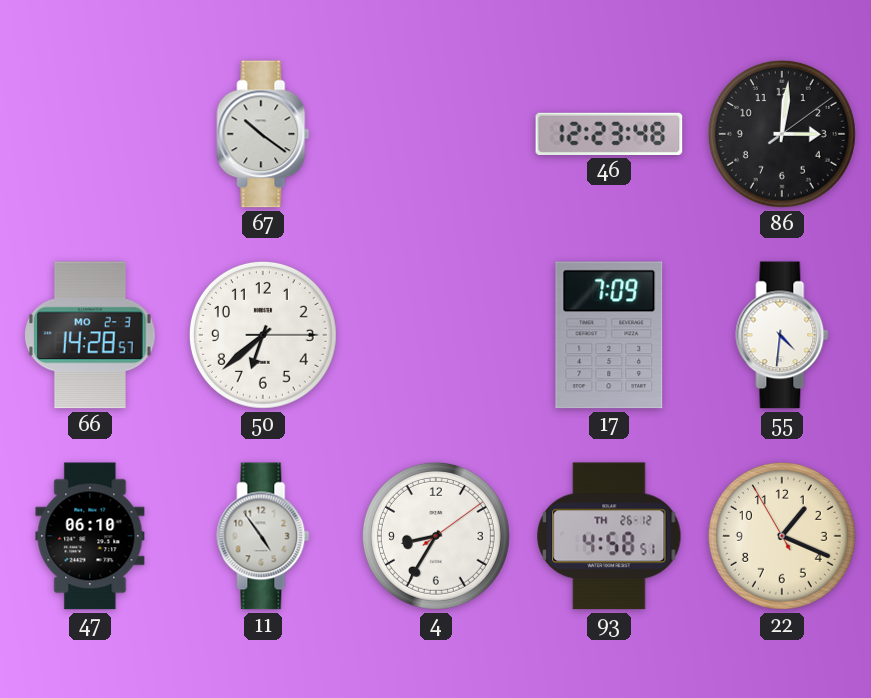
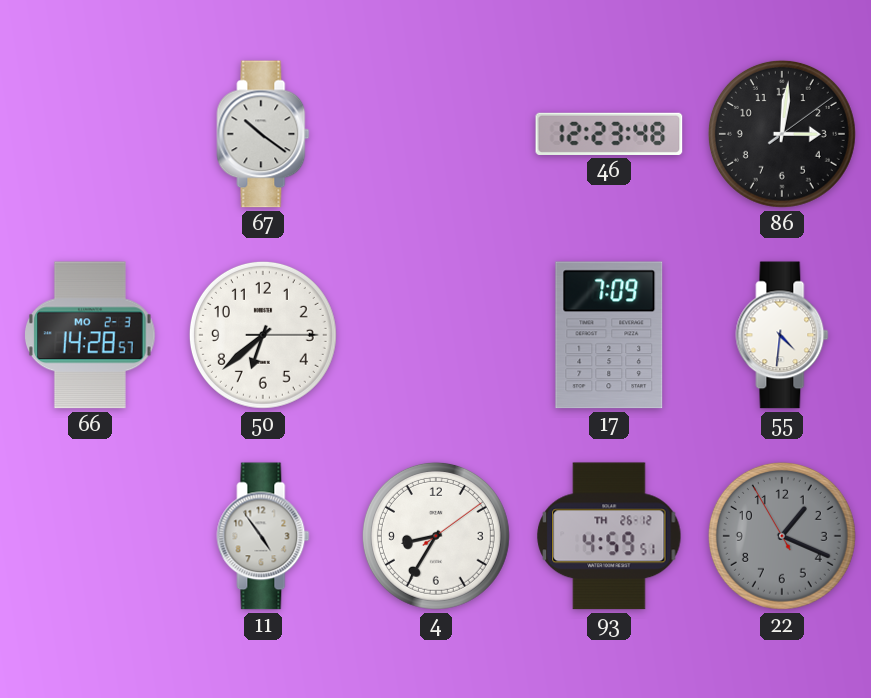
47: 06:10 -> none (90, 536)
93: 4:58 -> 4:59 (609, 536)
22 dial: cream -> grey (782, 536)
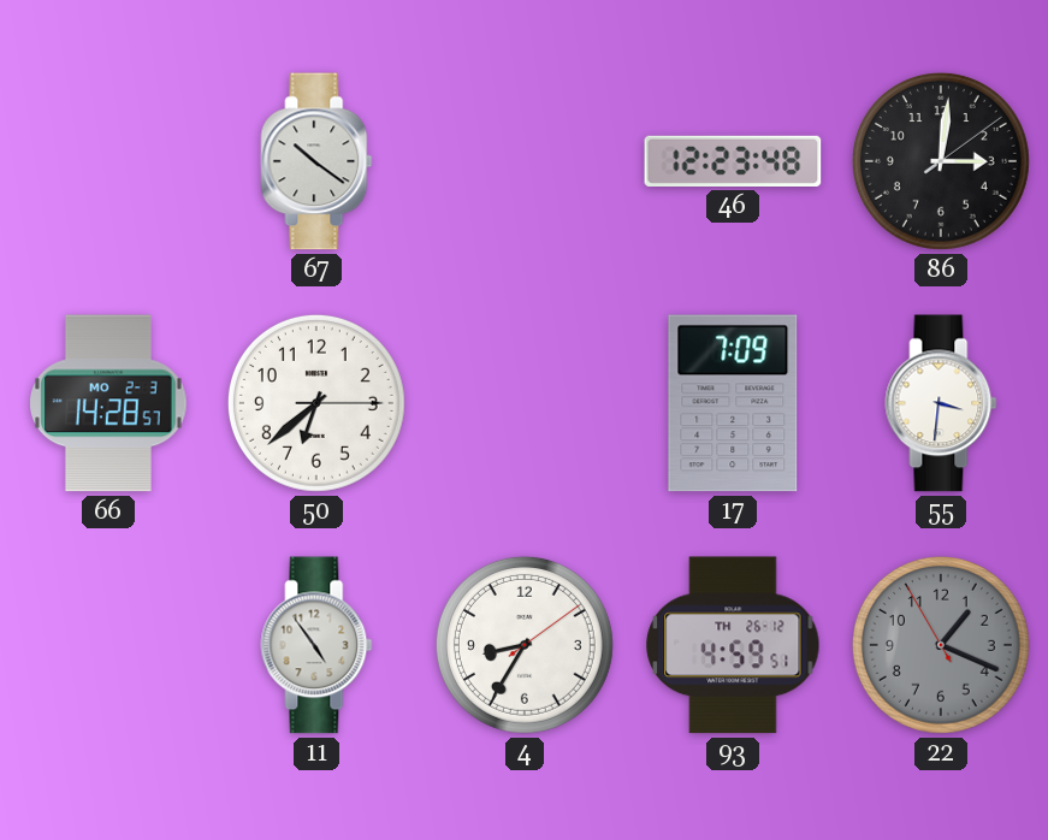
55: 4:31 -> 3:31 (941, 403)
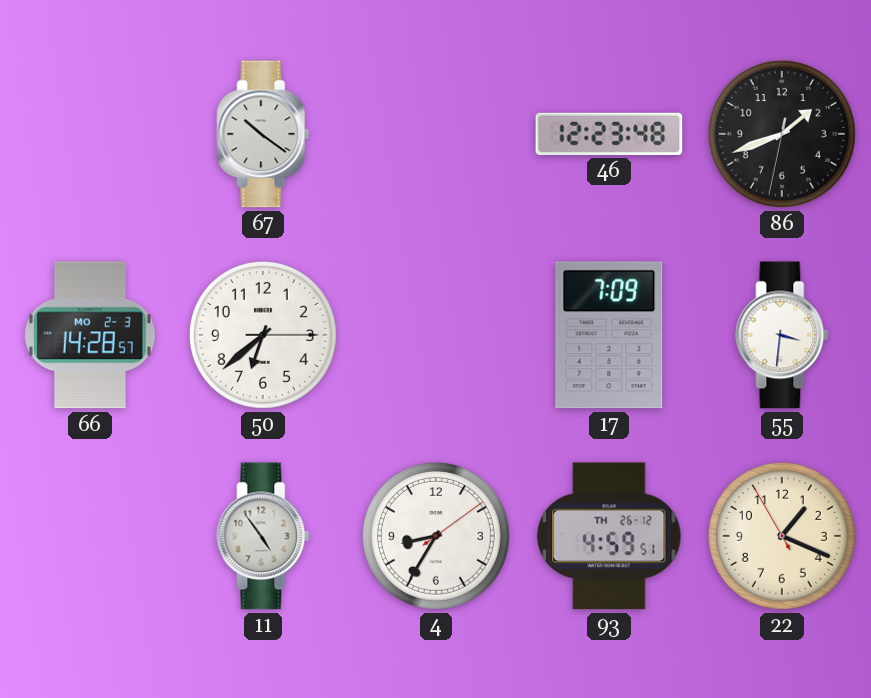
86: 3:01 -> 1:41 (782, 134)
22 dial: grey -> cream (782, 536)
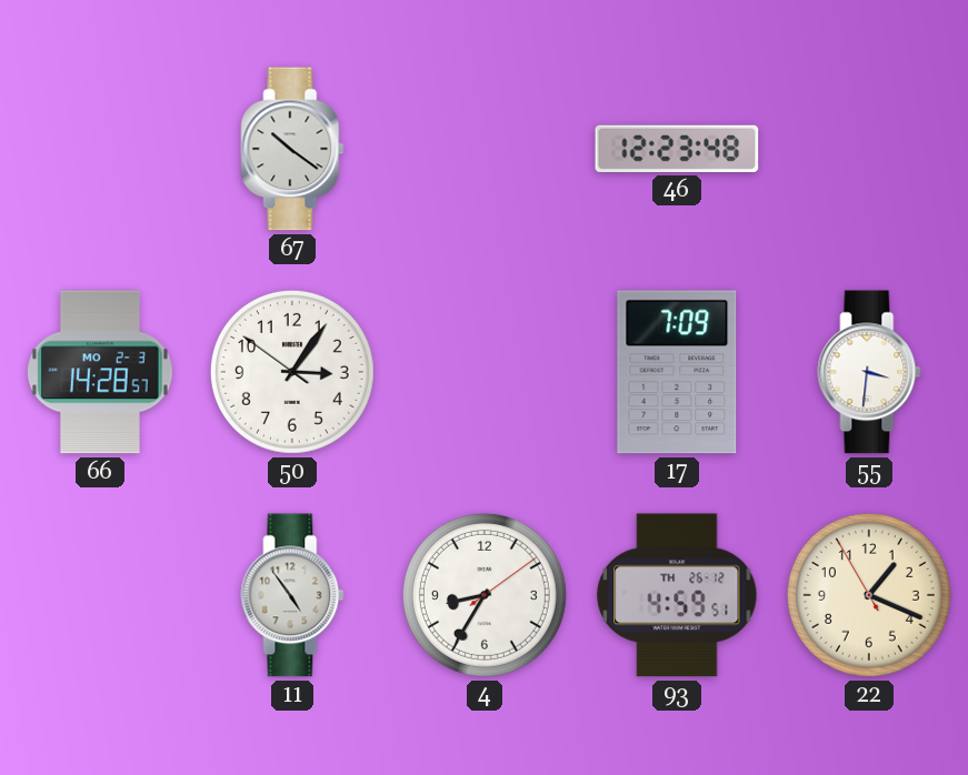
86: 1:41 -> none (782, 134)
50: 6:38 -> 3:05 (292, 372)
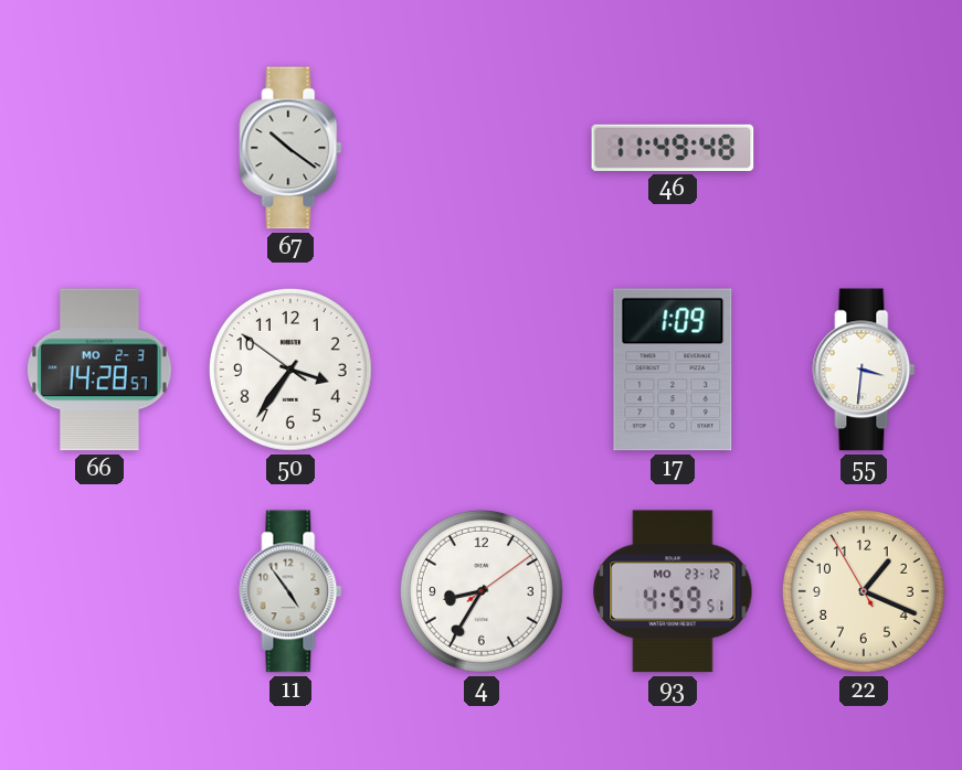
46: 12:23 -> 11:49 (673, 148)
50: 3:05 -> 3:35 (290, 370)
17: 7:09 -> 1:09 (673, 370)
93 date: TH 26-12 -> MO 23-12 (673, 591)
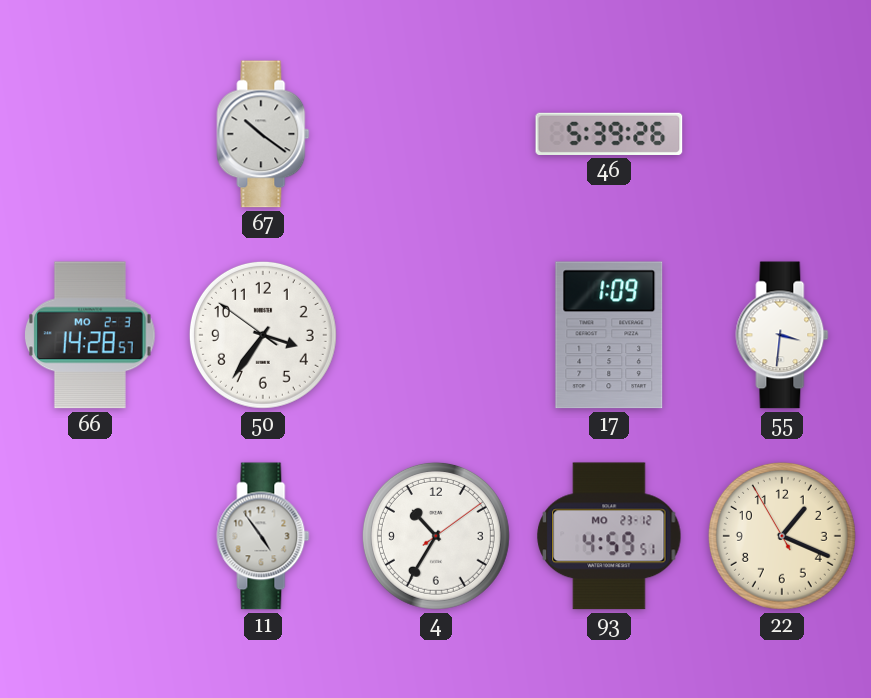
46: 11:49 -> 5:39 (609, 134)
4: 8:35 -> 10:35 (436, 536)
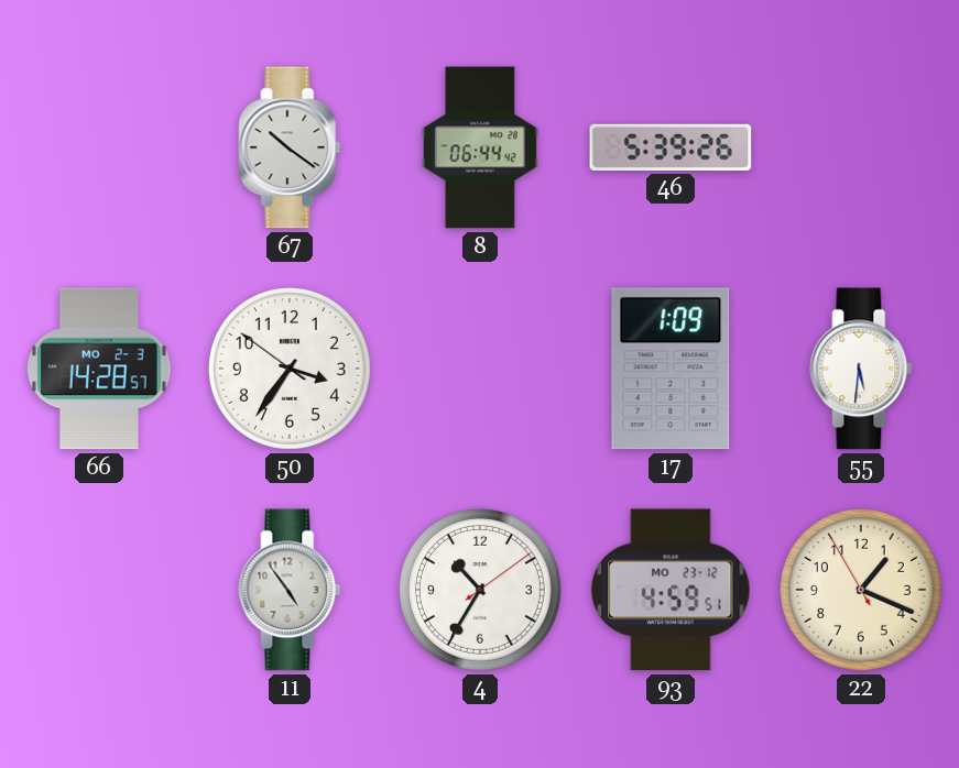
8: none -> 06:44 (480, 147)
55: 3:31 -> 5:31 (861, 369)
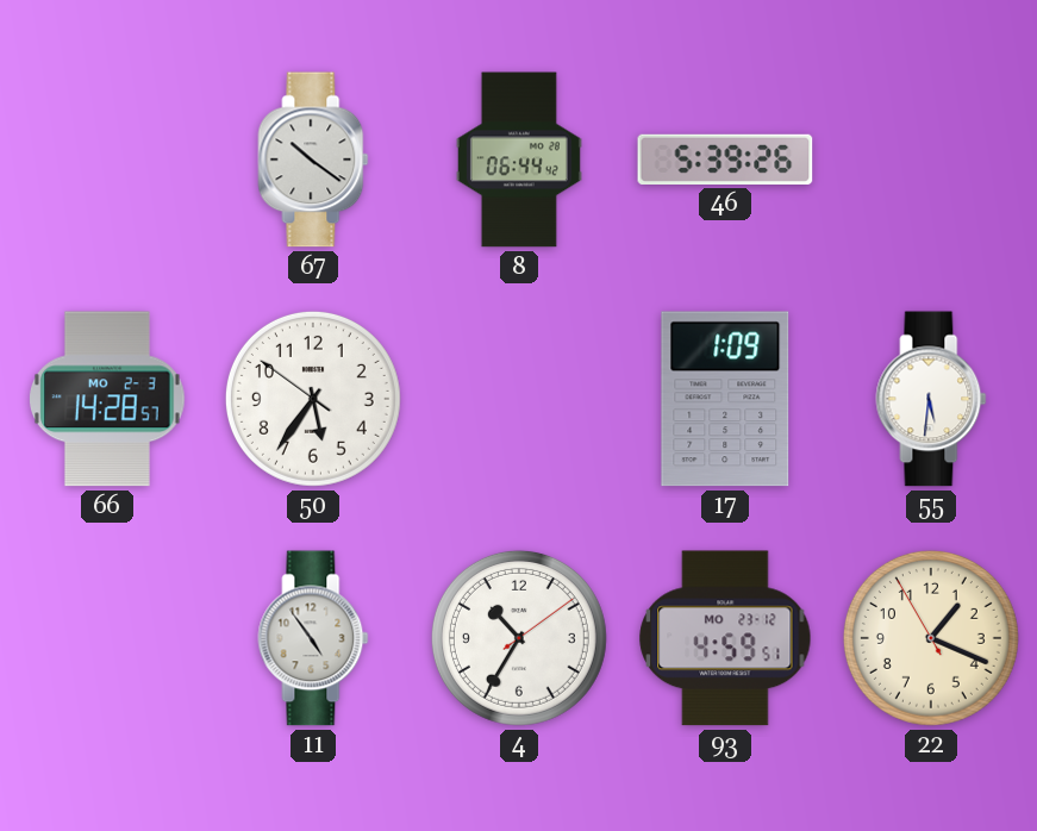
50: 3:35 -> 5:35 (313, 399)
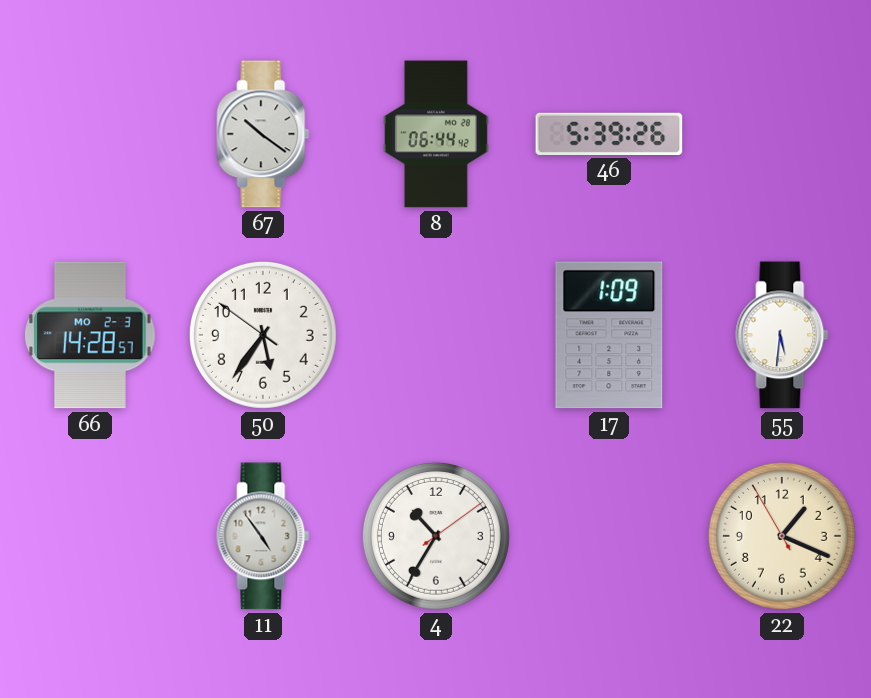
93: 4:59 -> none (725, 638)
